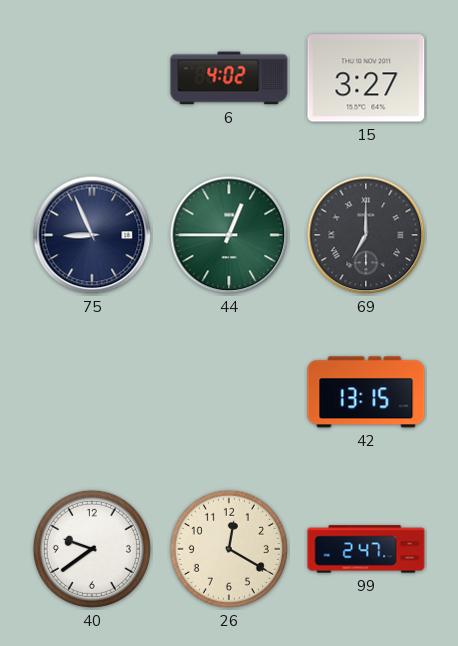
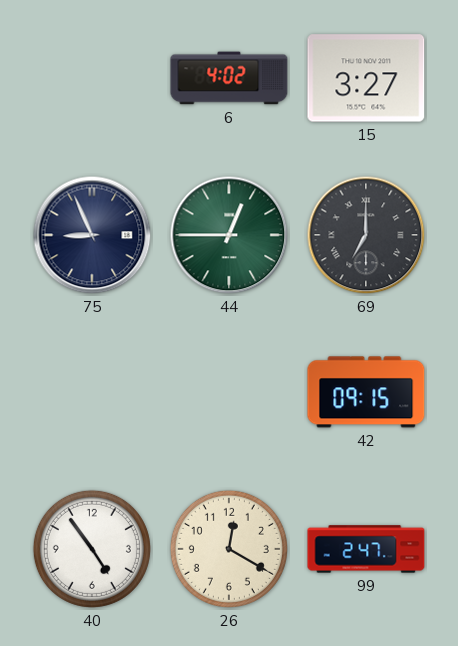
42: 13:15 -> 09:15 (366, 392)
40: 9:39 -> 4:54 (92, 549)
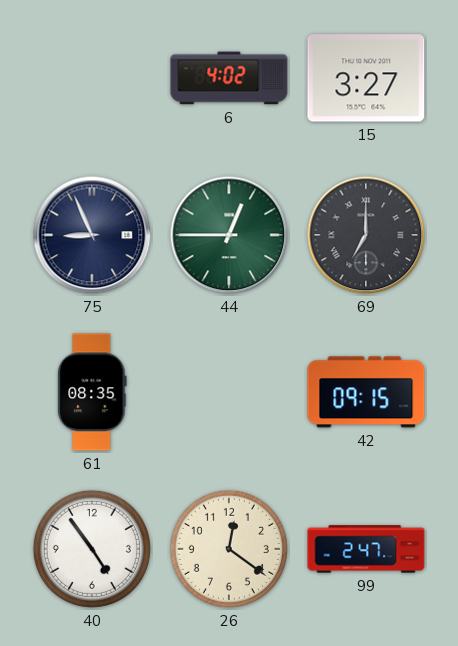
61: none -> 08:35 (92, 392)
26: 12:20 -> 12:21 (229, 549)
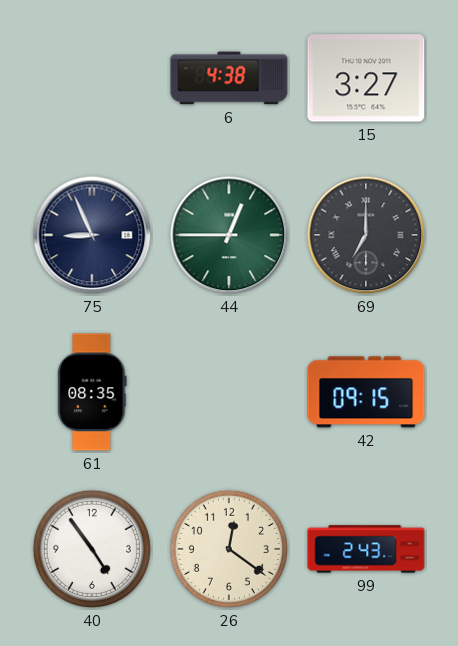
6: 4:02 -> 4:38 (229, 78)
99: 2:47 -> 2:43 (366, 549)
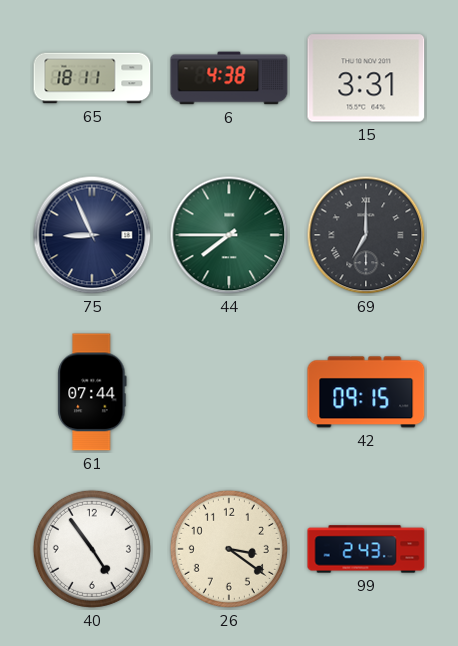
65: none -> 18:11 (92, 78)
15: 3:27 -> 3:31 (366, 78)
44: 12:45 -> 7:45 (229, 235)
61: 08:35 -> 07:44 (92, 392)
26: 12:21 -> 3:21 (229, 549)
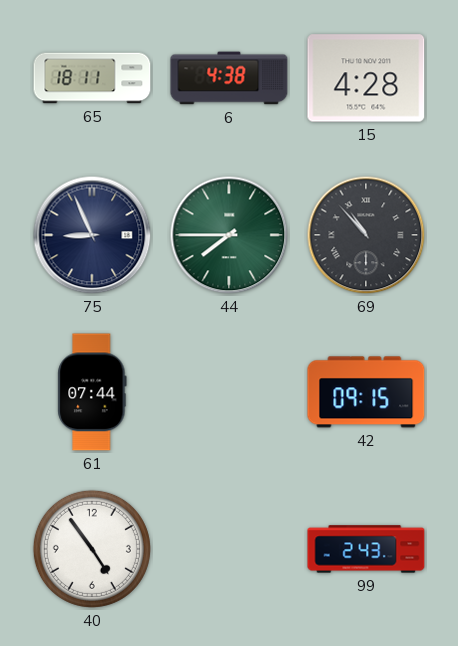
15: 3:31 -> 4:28 (366, 78)
69: 7:00 -> 10:53 (366, 235)
26: 3:21 -> none (229, 549)
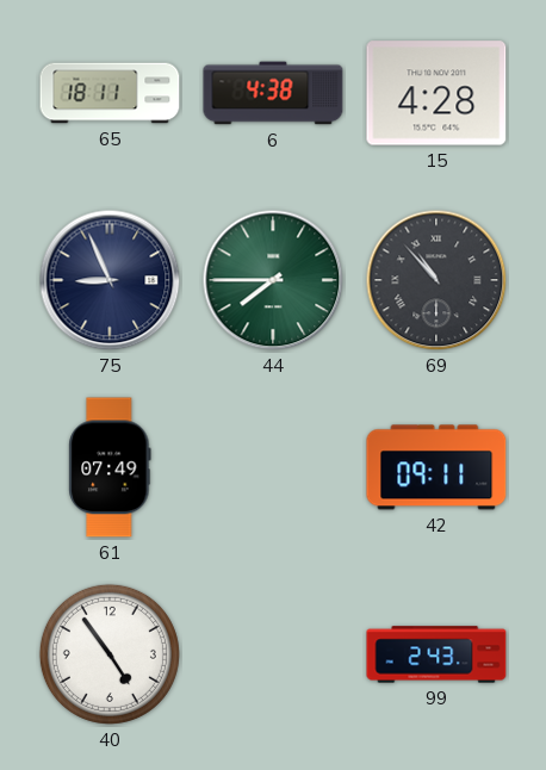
61: 07:44 -> 07:49 (110, 467)
42: 09:15 -> 09:11 (436, 467)
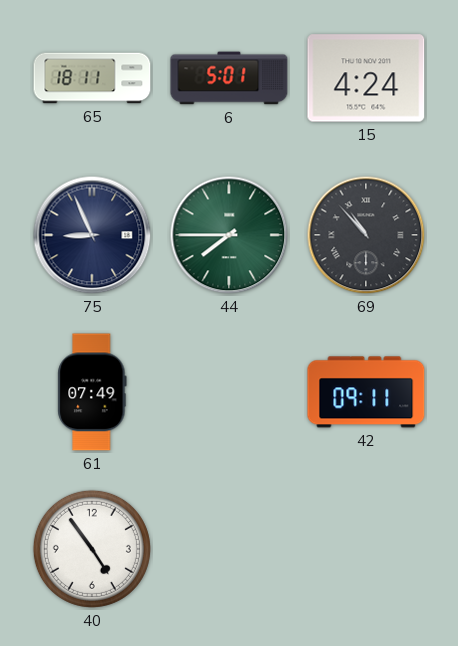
6: 4:38 -> 5:01 (229, 78)
15: 4:28 -> 4:24 (366, 78)
99: 2:43 -> none (436, 654)
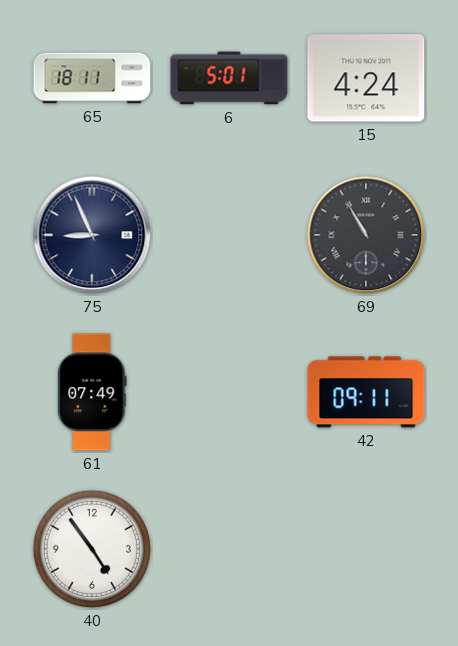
44: 7:45 -> none (229, 235)
69: 10:53 -> 10:55 (366, 235)
